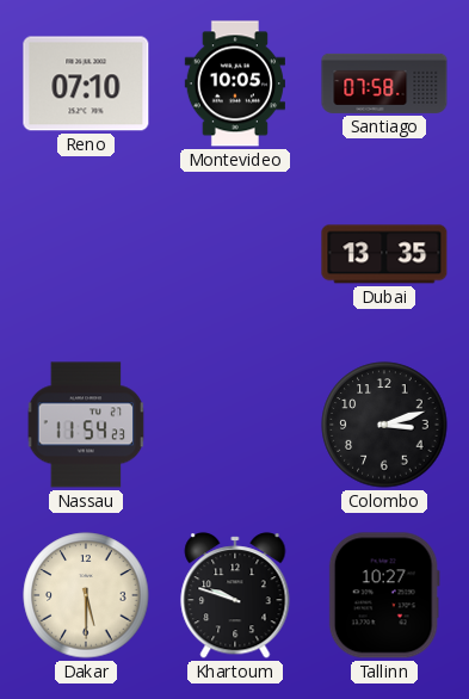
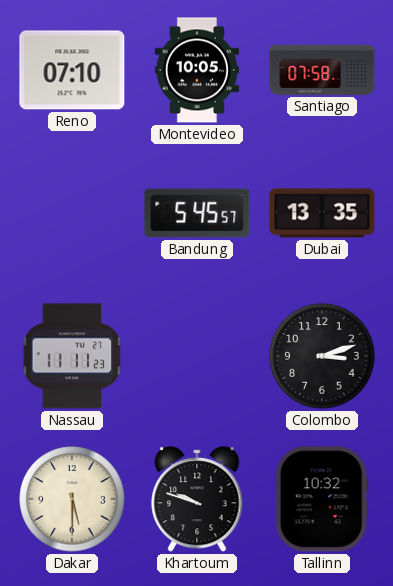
Bandung: none -> 5:45 (197, 213)
Nassau: 11:54 -> 11:11 (72, 356)
Tallinn: 10:27 -> 10:32 (322, 499)
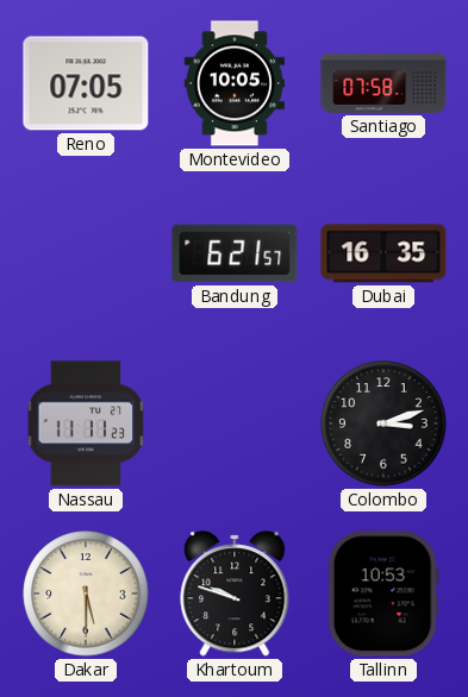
Reno: 07:10 -> 07:05 (86, 83)
Bandung: 5:45 -> 6:21 (235, 253)
Dubai: 13:35 -> 16:35 (383, 253)
Tallinn: 10:32 -> 10:53 (383, 594)
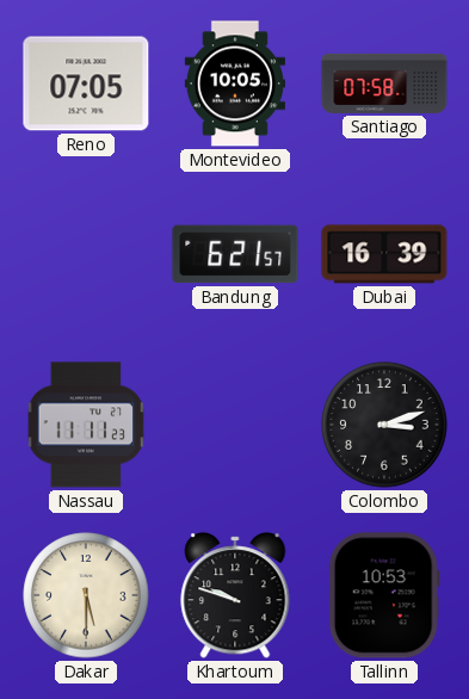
Dubai: 16:35 -> 16:39 (384, 254)
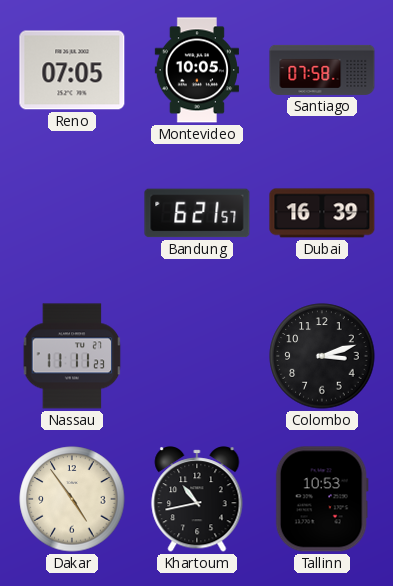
Dakar: 5:30 -> 4:54 (72, 499)
Khartoum: 9:48 -> 10:43 (197, 499)
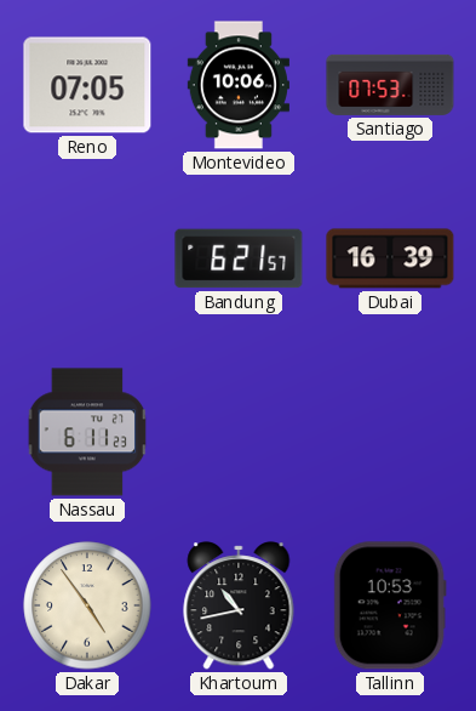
Montevideo: 10:05 -> 10:06 (239, 85)
Santiago: 07:58 -> 07:53 (390, 85)
Nassau: 11:11 -> 6:11 (87, 432)
Colombo: 3:12 -> none (322, 356)
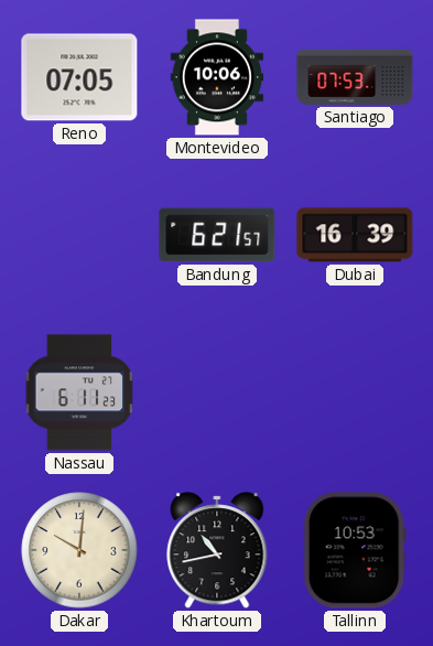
Dakar: 4:54 -> 10:01 (79, 550)
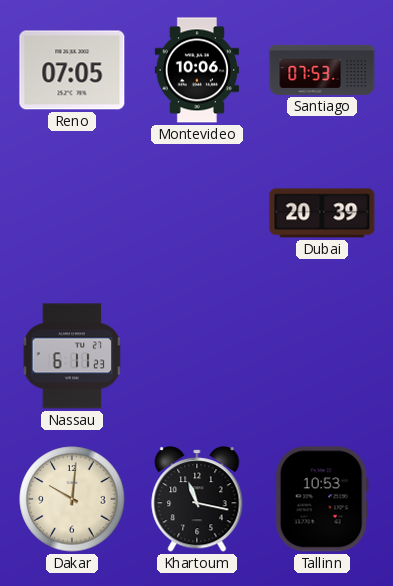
Bandung: 6:21 -> none (217, 235)
Dubai: 16:39 -> 20:39 (322, 213)
Khartoum: 10:43 -> 11:17 (197, 499)
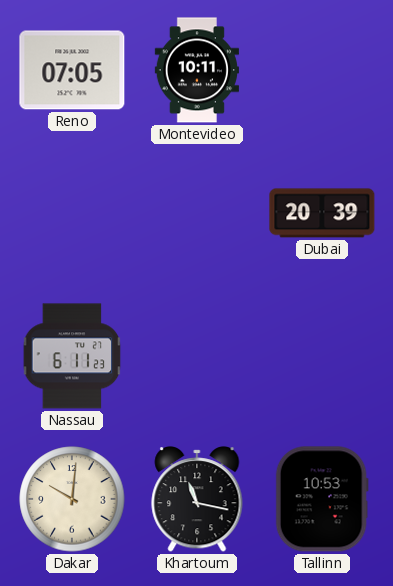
Montevideo: 10:06 -> 10:11 (197, 70)
Santiago: 07:53 -> none (322, 70)
